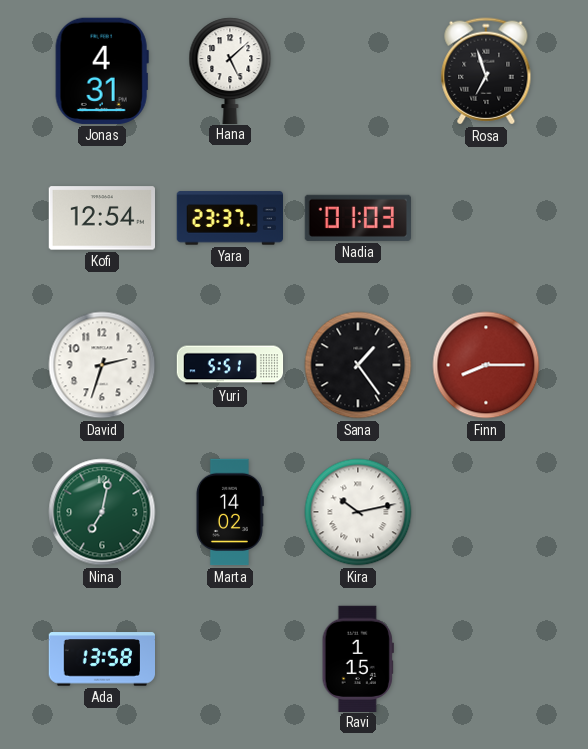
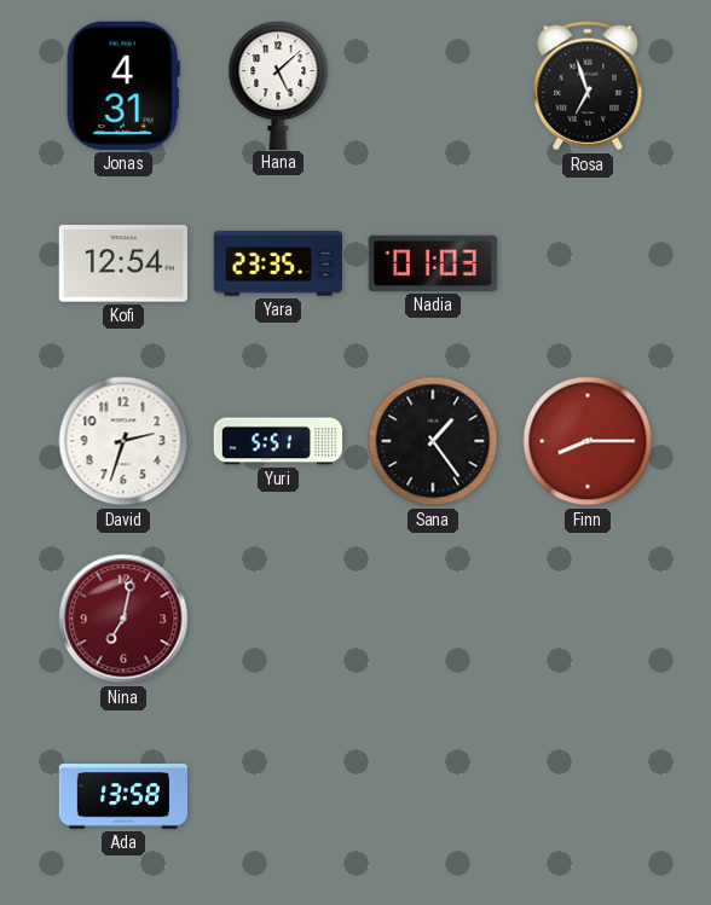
Yara: 23:37 -> 23:35 (277, 263)
Nina dial: green -> burgundy (123, 619)
Marta: 14:02 -> none (229, 512)
Kira: 10:13 -> none (358, 512)
Ravi: 1:15 -> none (358, 658)
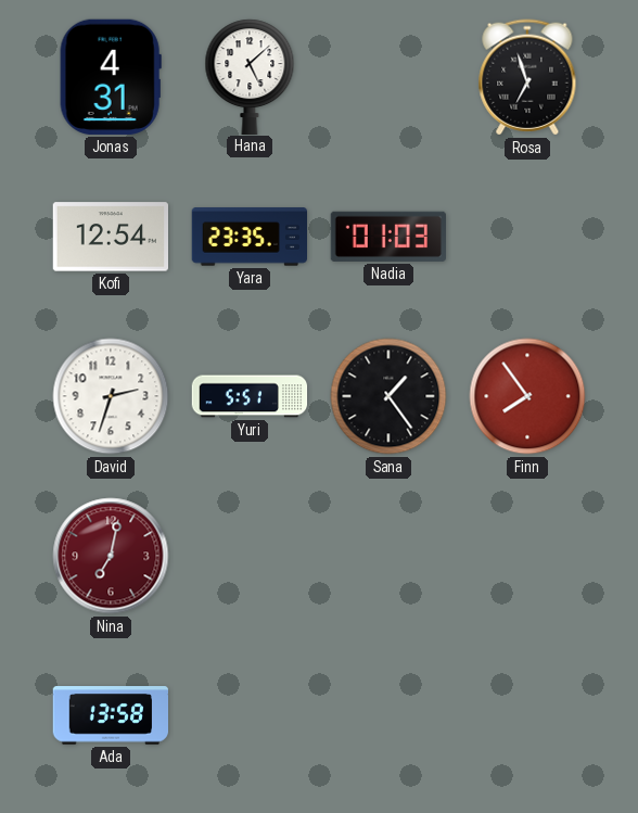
Finn: 8:15 -> 7:54 (527, 396)
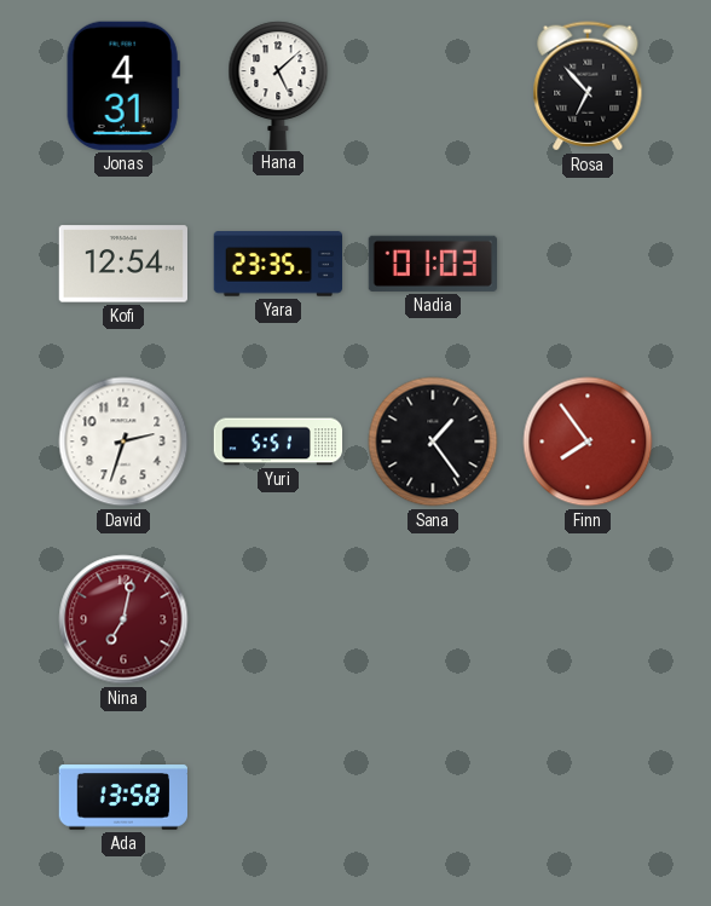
Rosa: 6:57 -> 6:53 (588, 86)
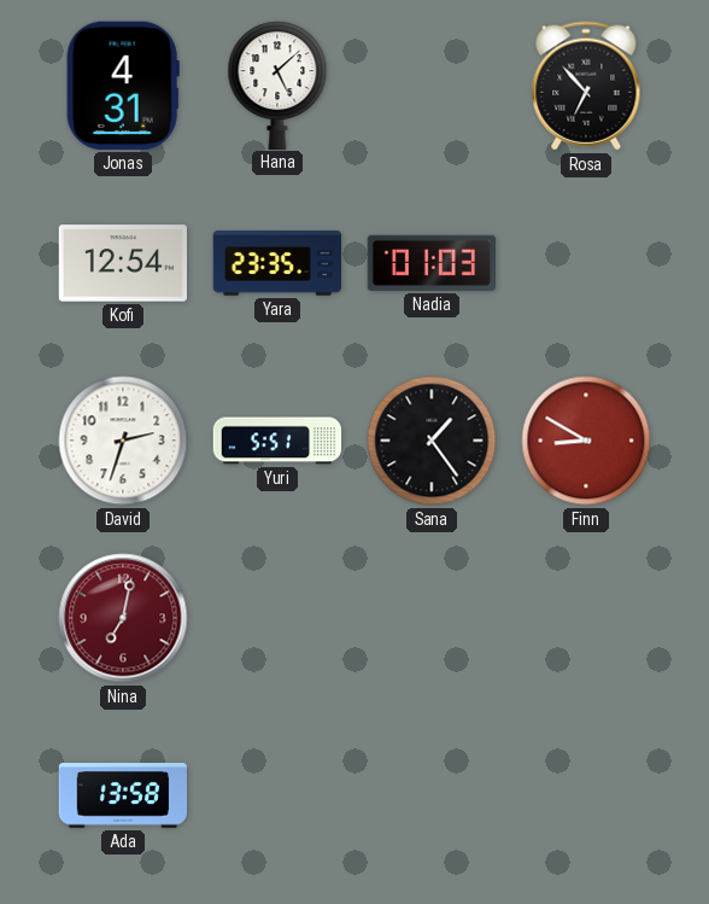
Finn: 7:54 -> 8:50 (586, 441)
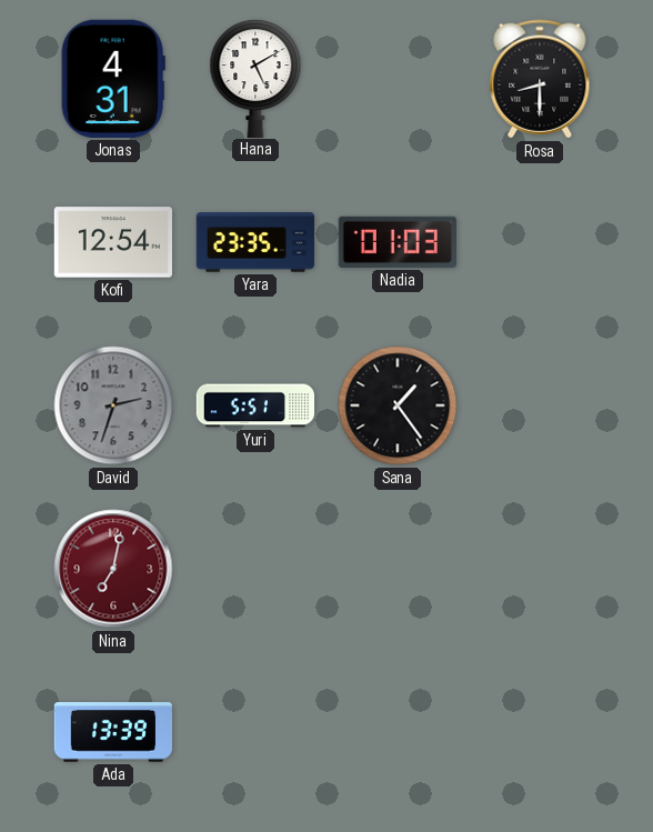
Hana: 5:08 -> 5:10 (255, 78)
Rosa: 6:53 -> 8:30 (540, 79)
David dial: white -> grey (113, 405)
Finn: 8:50 -> none (586, 441)
Ada: 13:58 -> 13:39 (112, 732)
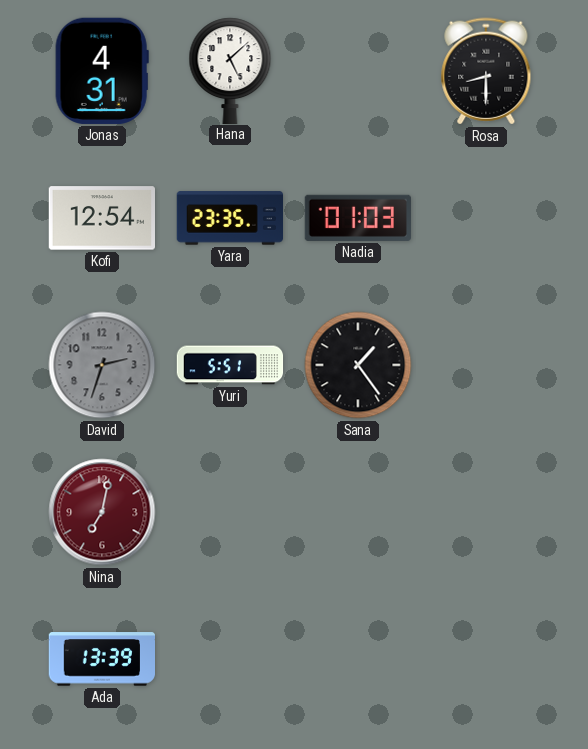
Hana: 5:10 -> 5:08 (230, 70)
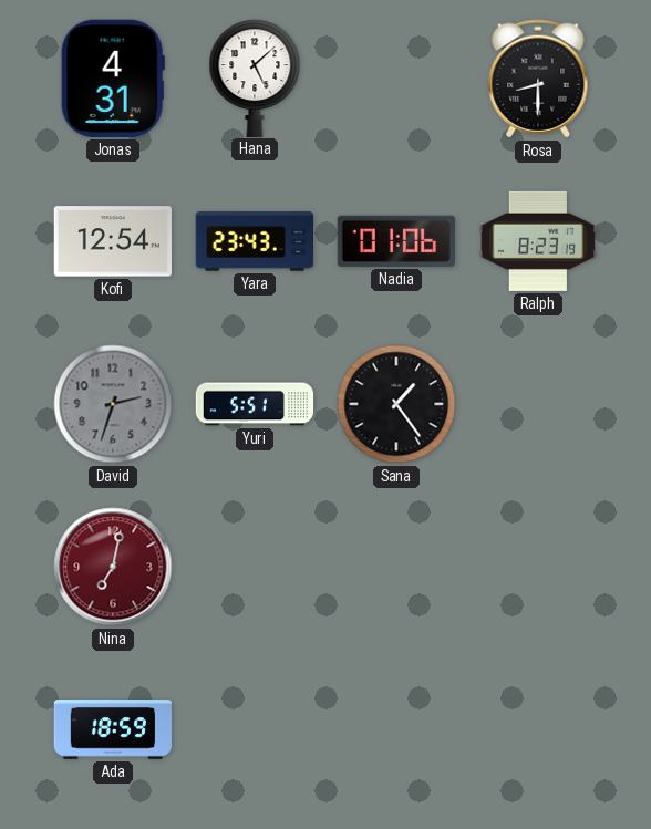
Yara: 23:35 -> 23:43 (254, 241)
Nadia: 01:03 -> 01:06 (395, 241)
Ralph: none -> 8:23 (537, 241)
Ada: 13:39 -> 18:59 (112, 729)
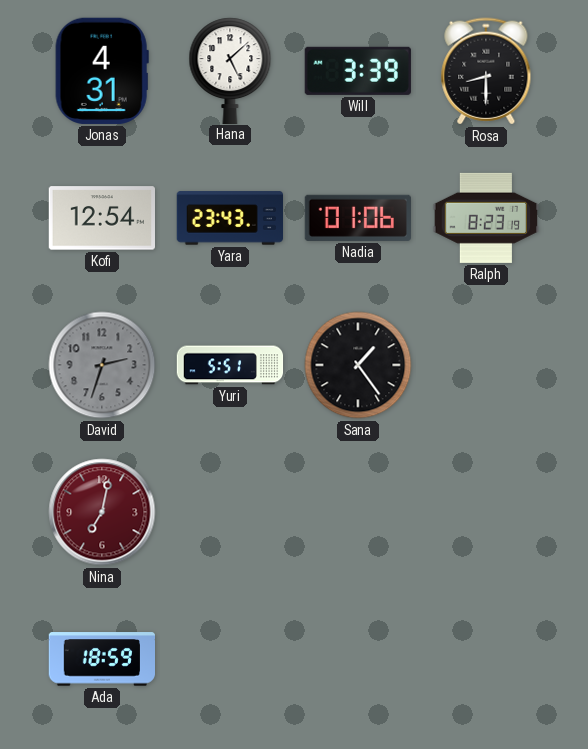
Will: none -> 3:39 (358, 71)
